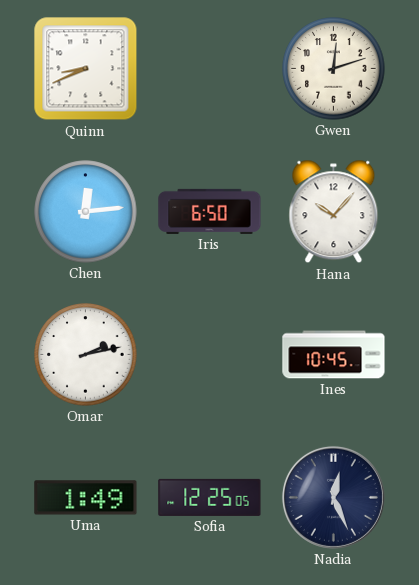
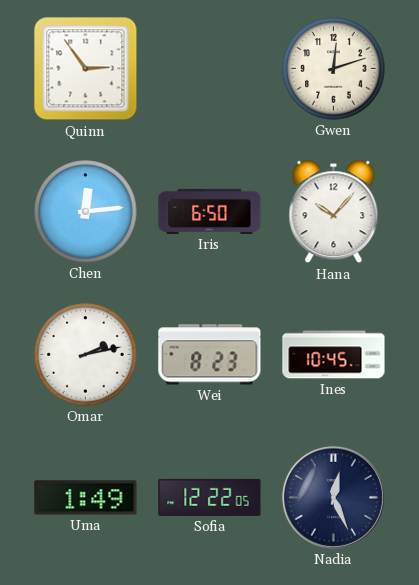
Quinn: 8:41 -> 2:54 (86, 69)
Wei: none -> 8:23 (210, 355)
Sofia: 12:25 -> 12:22 (210, 497)
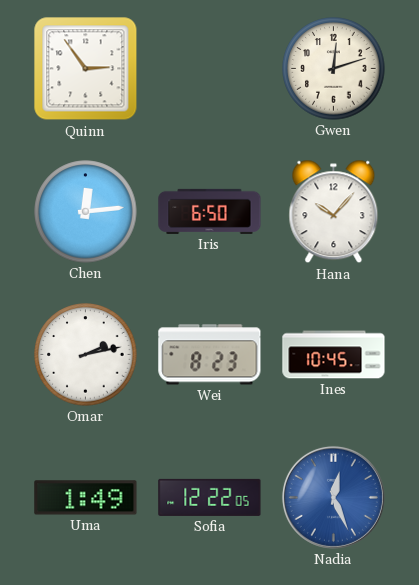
Nadia dial: navy -> blue (333, 497)
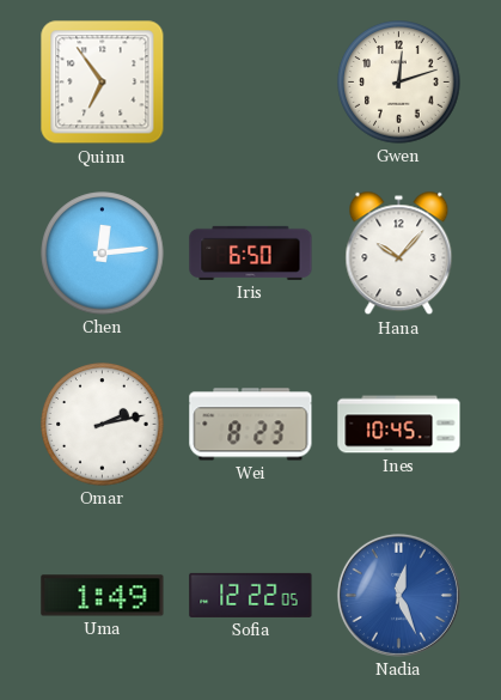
Quinn: 2:54 -> 6:54 (103, 83)
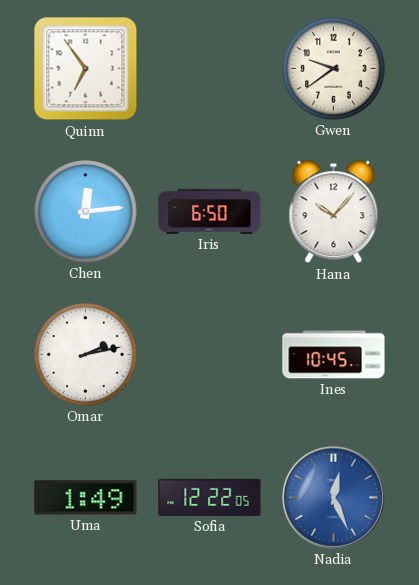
Gwen: 12:12 -> 9:39 (334, 69)
Wei: 8:23 -> none (251, 425)
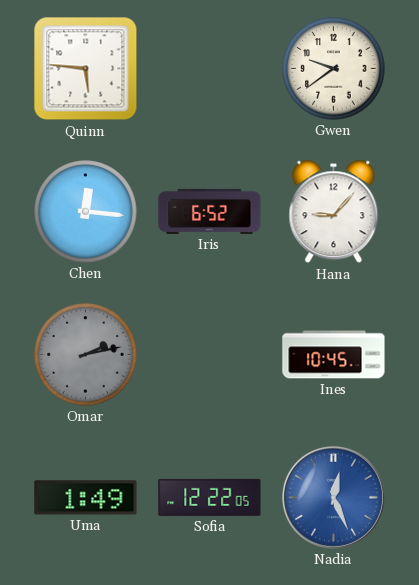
Quinn: 6:54 -> 5:46 (86, 69)
Chen: 12:14 -> 12:16 (86, 212)
Iris: 6:50 -> 6:52 (210, 211)
Hana: 10:07 -> 9:07 (334, 212)
Omar dial: white -> grey (86, 355)
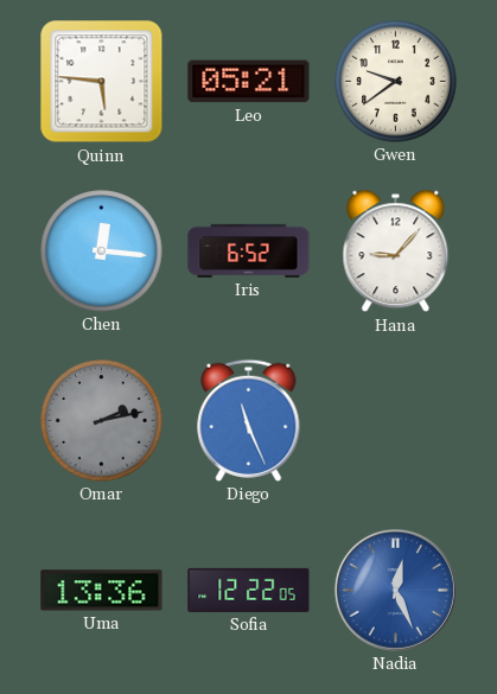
Leo: none -> 05:21 (249, 82)
Diego: none -> 11:26 (249, 420)
Ines: 10:45 -> none (334, 355)
Uma: 1:49 -> 13:36 (102, 591)
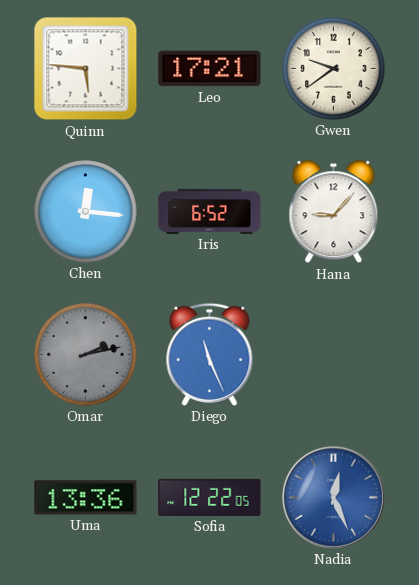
Leo: 05:21 -> 17:21 (210, 69)
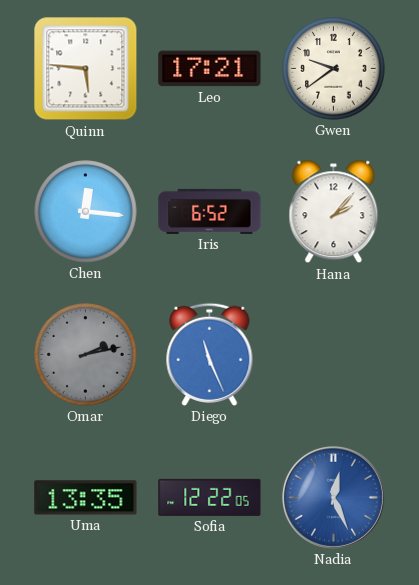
Hana: 9:07 -> 2:07 (334, 212)
Uma: 13:36 -> 13:35 (86, 498)
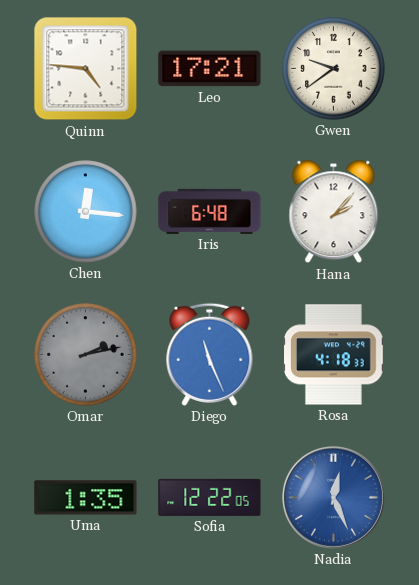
Quinn: 5:46 -> 4:46 (86, 69)
Iris: 6:52 -> 6:48 (210, 211)
Rosa: none -> 4:18 (334, 355)
Uma: 13:35 -> 1:35 (86, 498)
